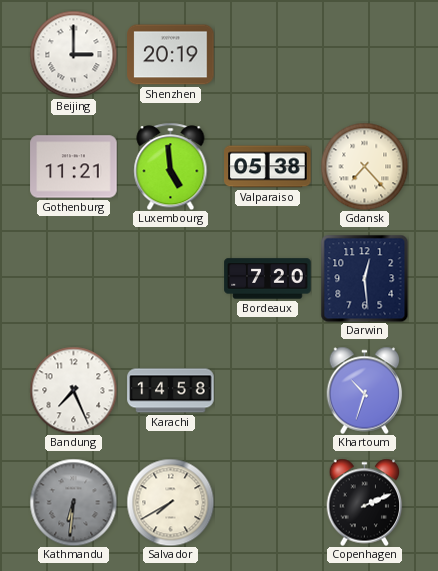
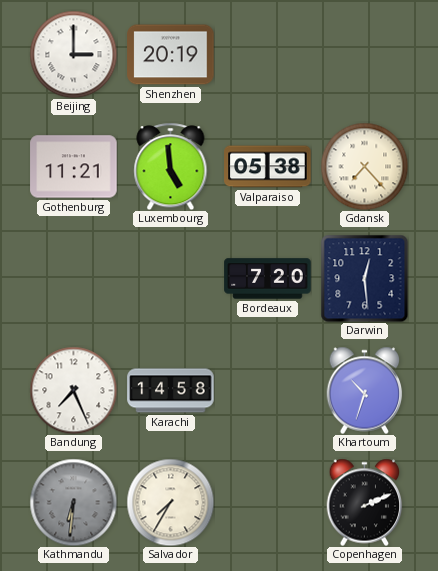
Salvador: 7:40 -> 7:35 (170, 502)
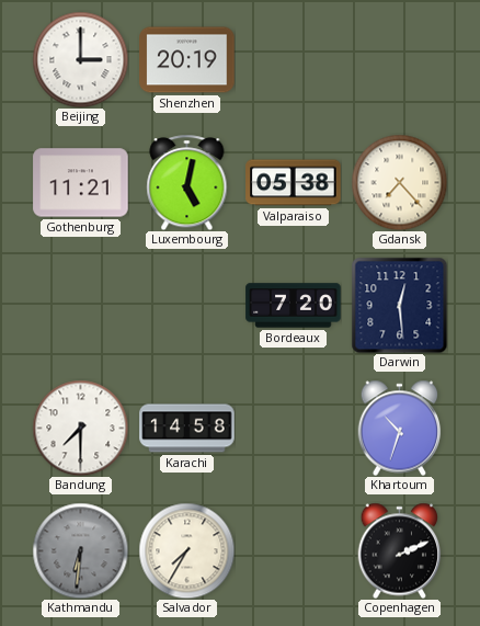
Luxembourg: 4:59 -> 5:02 (187, 182)
Bandung: 7:26 -> 7:30 (80, 428)
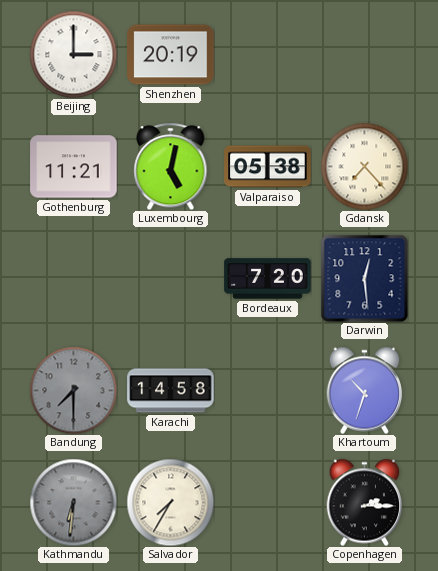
Bandung dial: white -> grey (73, 390)
Copenhagen: 2:11 -> 2:15 (365, 502)
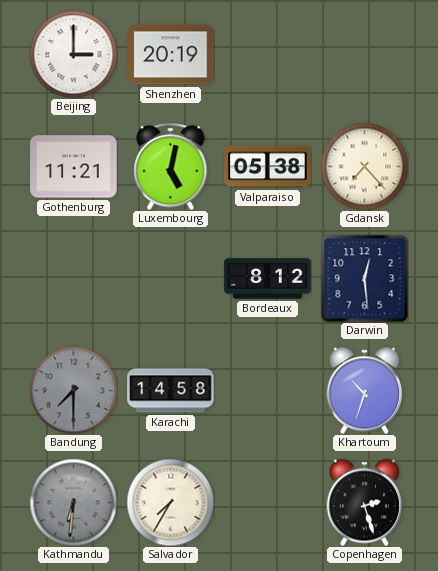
Bordeaux: 7:20 -> 8:12 (268, 279)
Copenhagen: 2:15 -> 2:27 (365, 502)
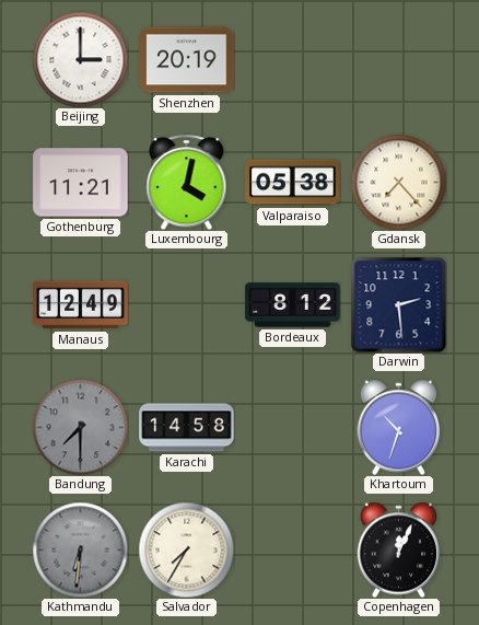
Luxembourg: 5:02 -> 4:02 (187, 182)
Manaus: none -> 12:49 (81, 305)
Darwin: 12:29 -> 2:29 (398, 304)
Copenhagen: 2:27 -> 12:04 (399, 549)
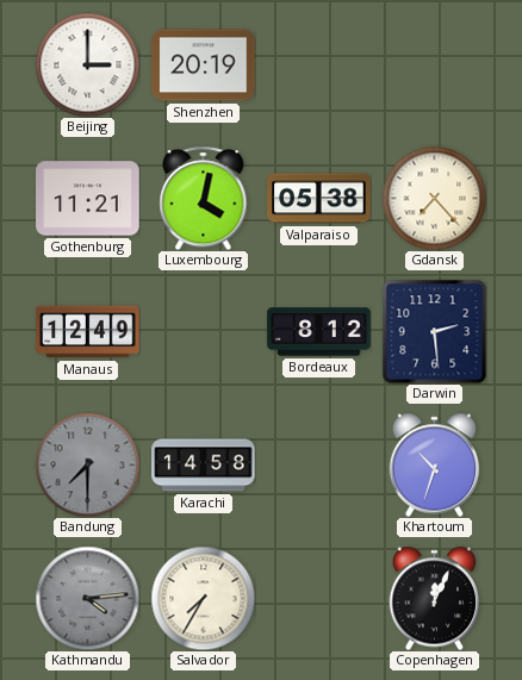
Kathmandu: 6:31 -> 4:14 (87, 598)
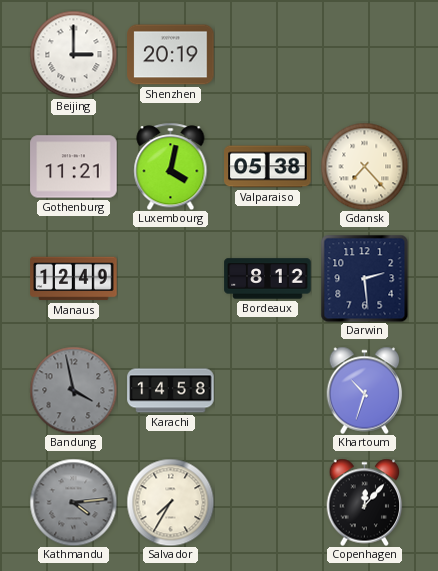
Bandung: 7:30 -> 3:58 (73, 390)
Copenhagen: 12:04 -> 12:07 (365, 502)
